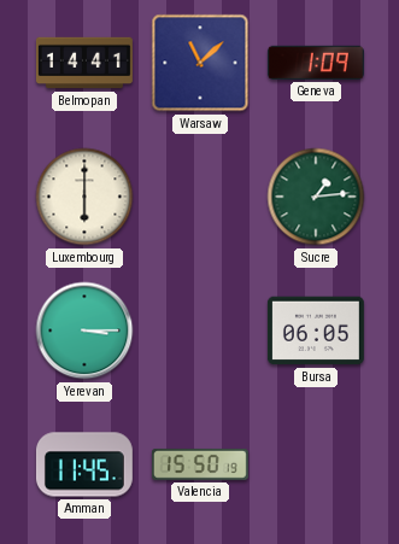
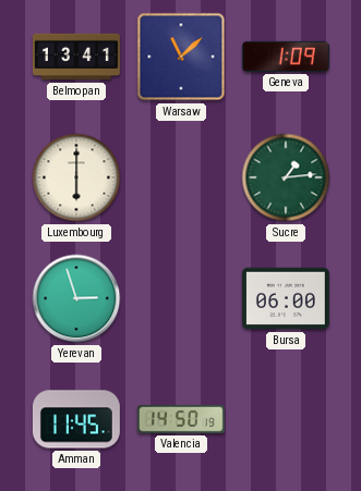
Belmopan: 14:41 -> 13:41 (76, 57)
Yerevan: 3:15 -> 2:57 (76, 298)
Bursa: 06:05 -> 06:00 (286, 298)
Valencia: 15:50 -> 14:50 (181, 419)
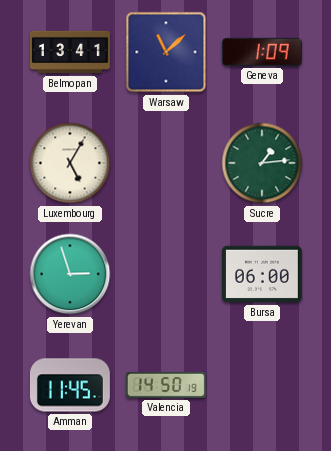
Luxembourg: 6:00 -> 5:05 (70, 163)
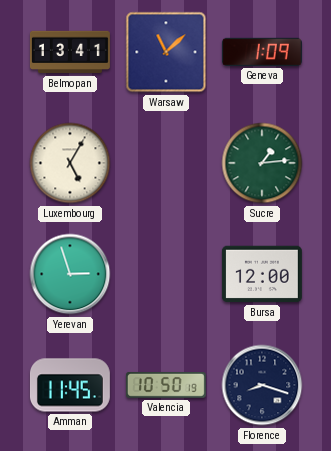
Bursa: 06:00 -> 12:00 (262, 274)
Valencia: 14:50 -> 10:50 (166, 385)
Florence: none -> 8:18 (262, 385)
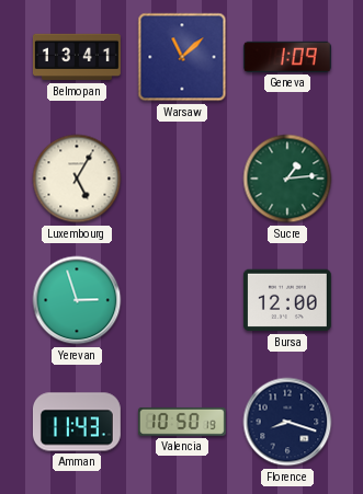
Amman: 11:45 -> 11:43 (77, 422)
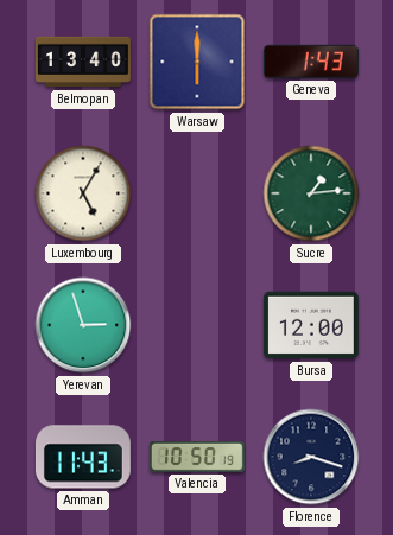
Belmopan: 13:41 -> 13:40 (83, 62)
Warsaw: 11:08 -> 6:00 (197, 62)
Geneva: 1:09 -> 1:43 (311, 62)
